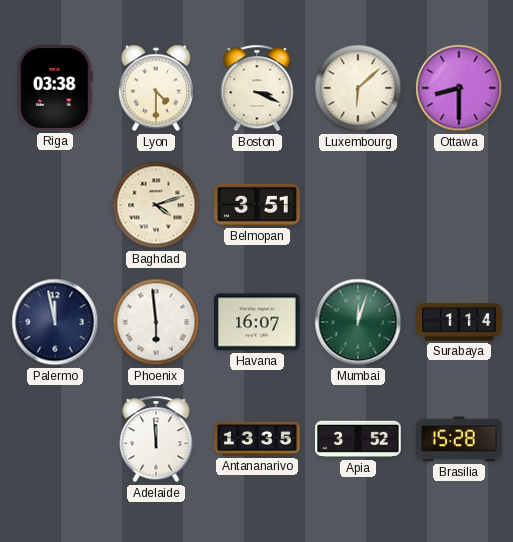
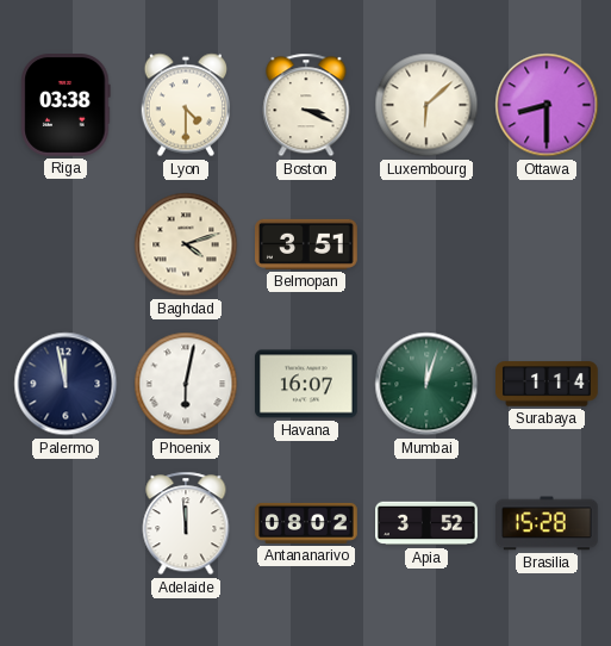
Phoenix: 5:59 -> 6:02 (186, 384)
Antananarivo: 13:35 -> 08:02 (306, 523)
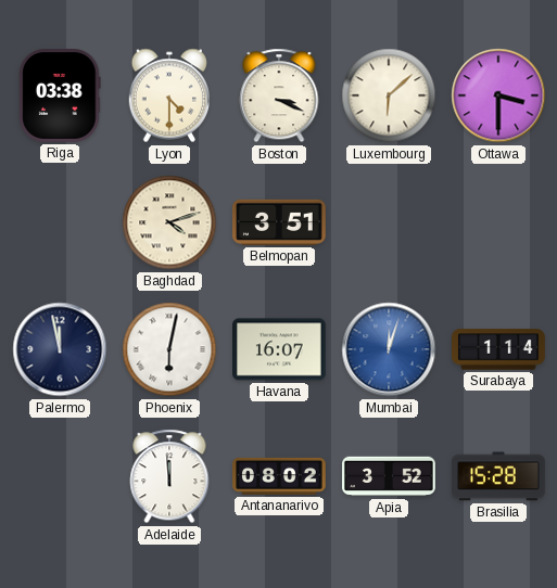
Ottawa: 8:30 -> 3:30 (498, 95)
Mumbai dial: green -> blue (389, 349)
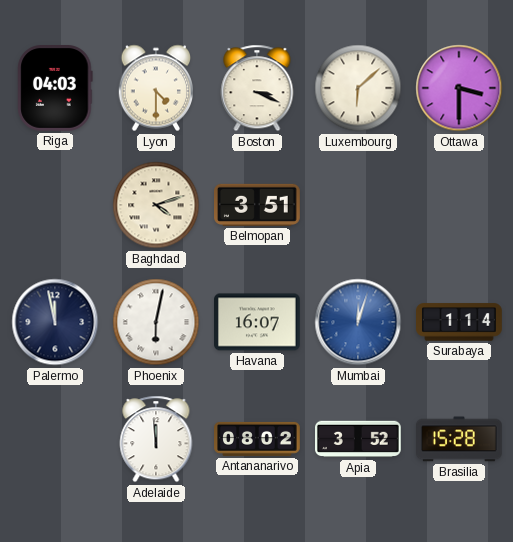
Riga: 03:38 -> 04:03 (55, 89)
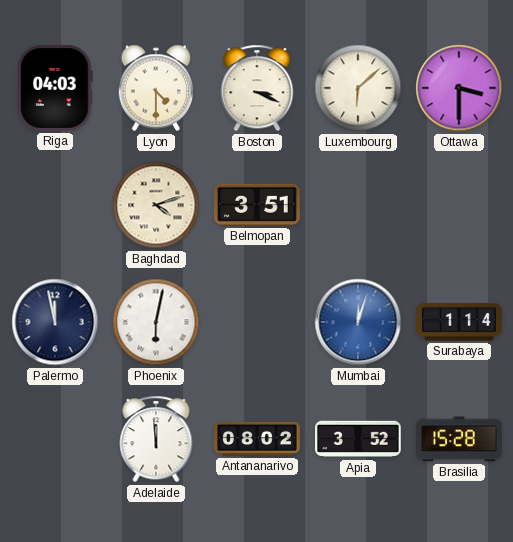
Havana: 16:07 -> none (258, 322)
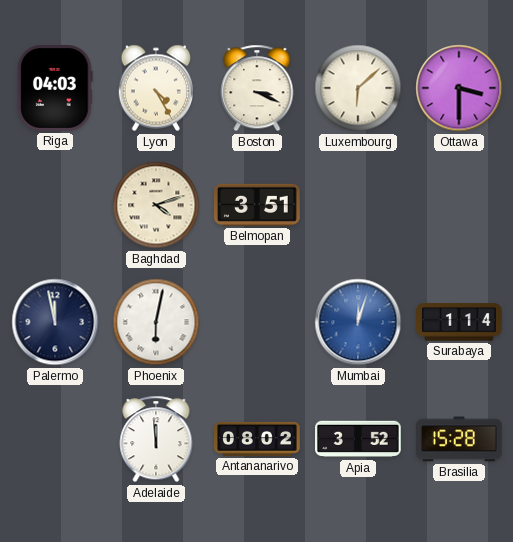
Lyon: 4:30 -> 4:25 (155, 88)
